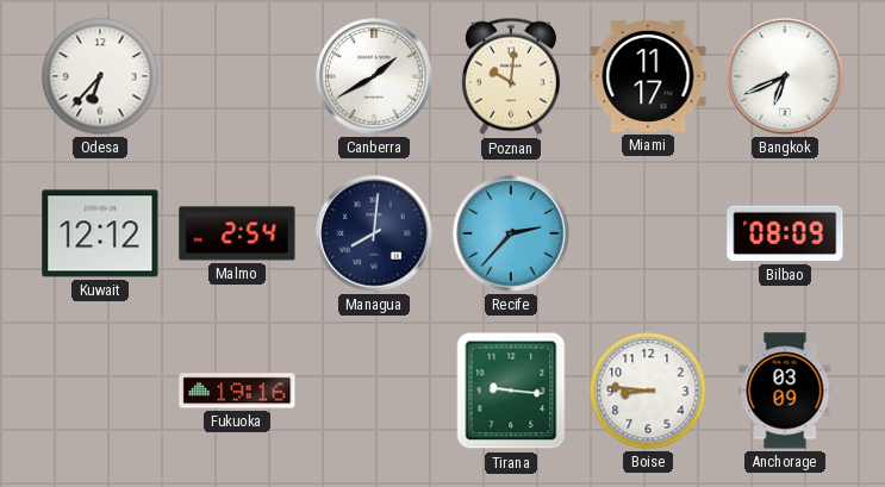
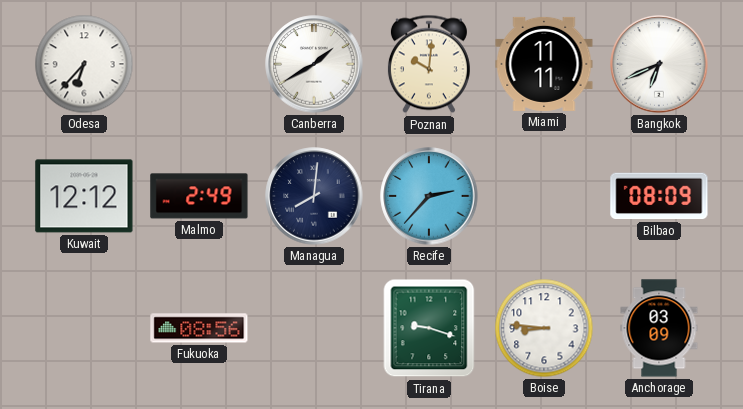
Miami: 11:17 -> 11:11 (544, 64)
Malmo: 2:54 -> 2:49 (199, 196)
Fukuoka: 19:16 -> 08:56 (199, 328)
Tirana: 9:16 -> 9:18 (429, 328)
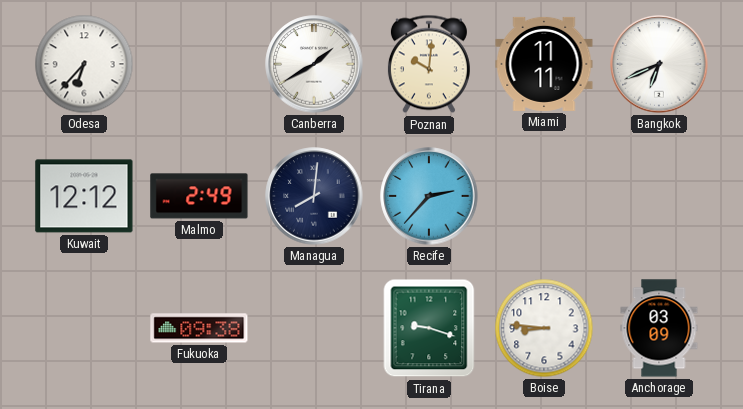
Bilbao: 08:09 -> none (659, 196)
Fukuoka: 08:56 -> 09:38 (199, 328)
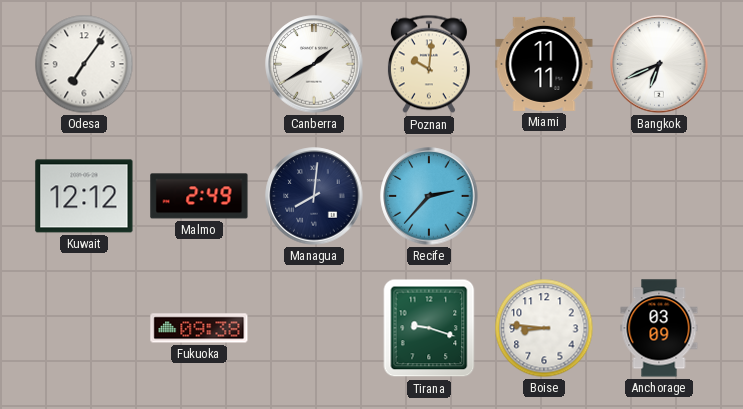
Odesa: 6:37 -> 7:06 (84, 64)
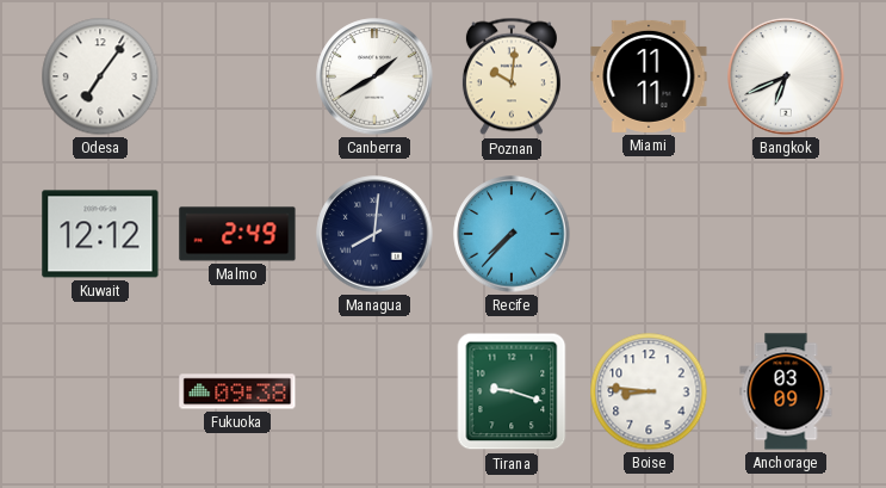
Recife: 2:37 -> 7:37 (512, 234)
